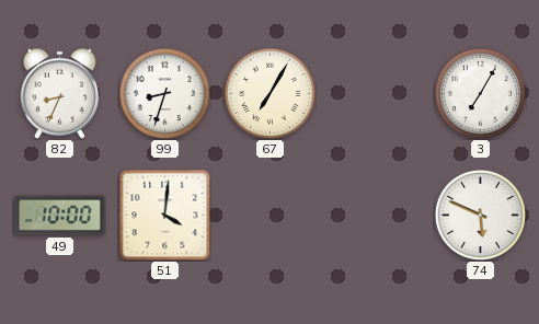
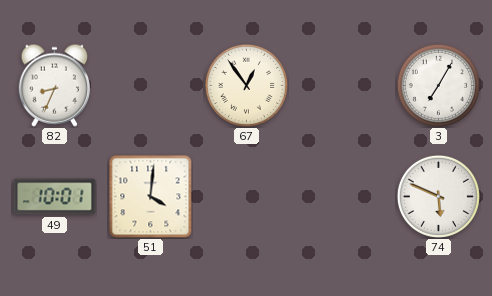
99: 8:33 -> none (164, 93)
67: 7:05 -> 12:54 (246, 85)
49: 10:00 -> 10:01 (55, 197)
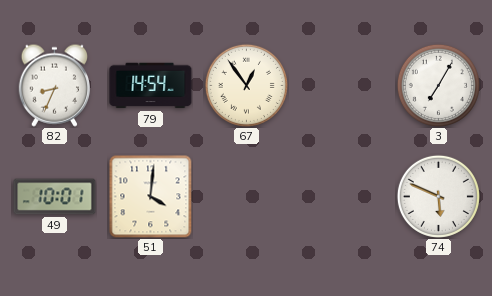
79: none -> 14:54 (151, 86)
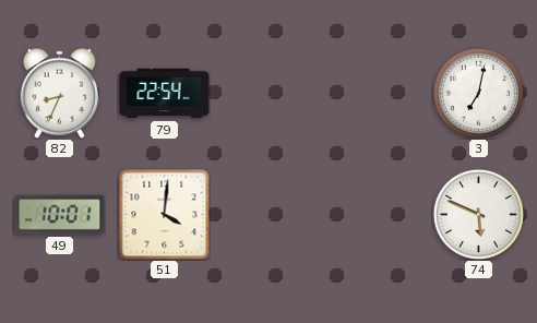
79: 14:54 -> 22:54 (165, 94)
67: 12:54 -> none (246, 85)
3: 7:05 -> 7:02 (478, 93)
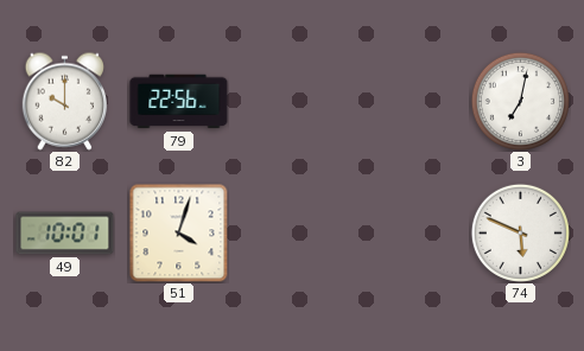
82: 8:34 -> 10:00 (65, 101)
79: 22:54 -> 22:56 (179, 102)
51: 4:01 -> 4:03 (178, 232)
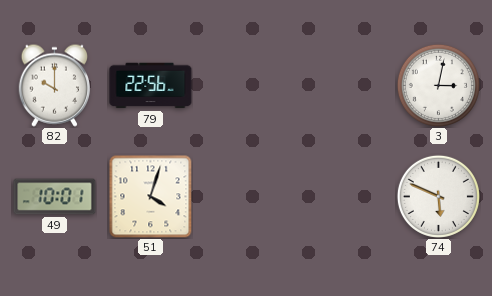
3: 7:02 -> 3:02 (438, 85)
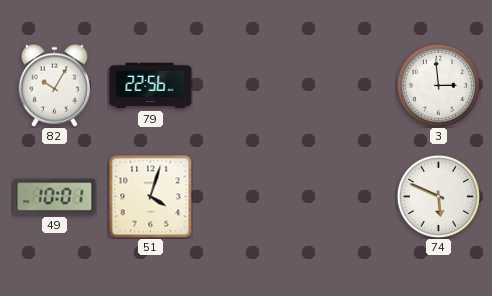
82: 10:00 -> 10:05 (55, 85)
3: 3:02 -> 2:59 (438, 85)
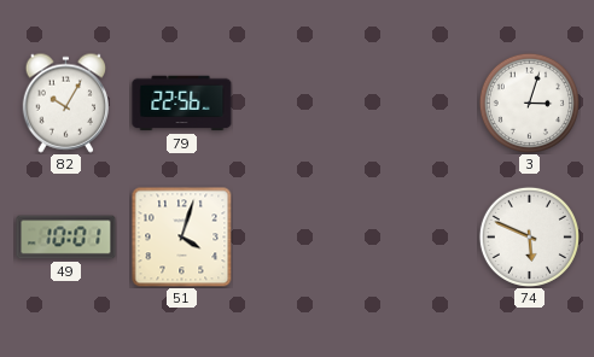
3: 2:59 -> 3:03 (529, 103)
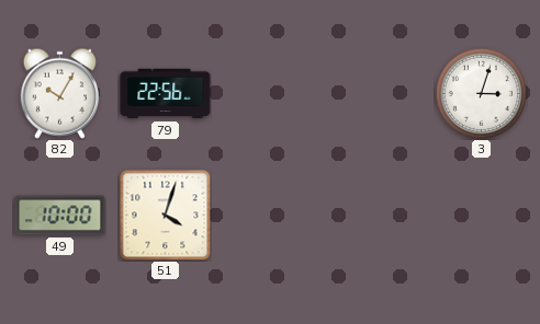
49: 10:01 -> 10:00 (60, 216)
74: 5:49 -> none (529, 236)
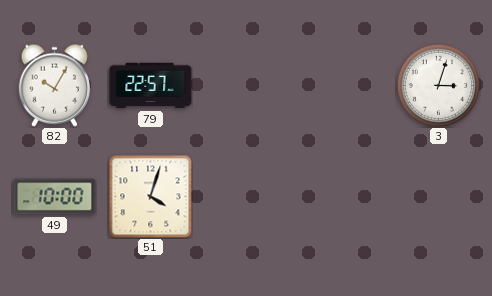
79: 22:56 -> 22:57 (151, 86)
